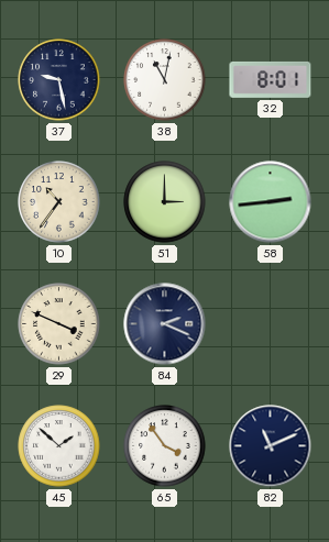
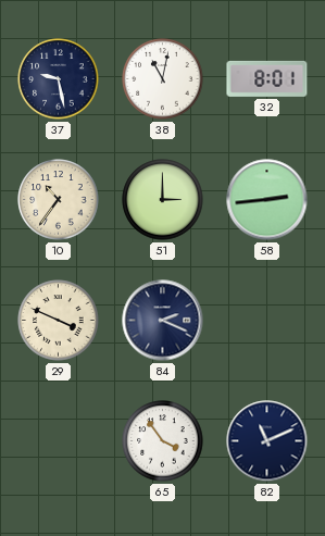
45: 1:52 -> none (59, 446)
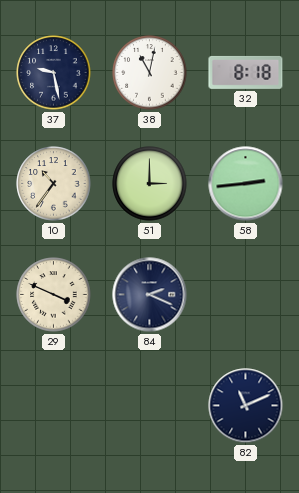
32: 8:01 -> 8:18 (246, 72)
65: 3:54 -> none (163, 441)
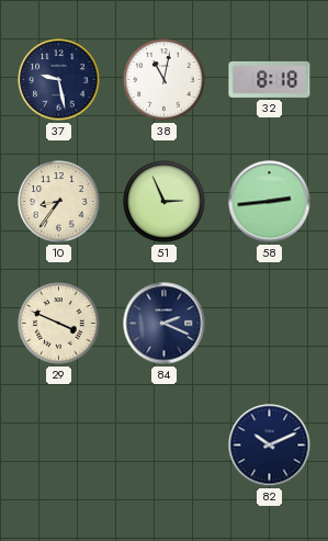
10: 10:36 -> 8:36 (59, 202)
51: 3:00 -> 2:56 (165, 202)
82: 11:11 -> 10:11 (270, 446)
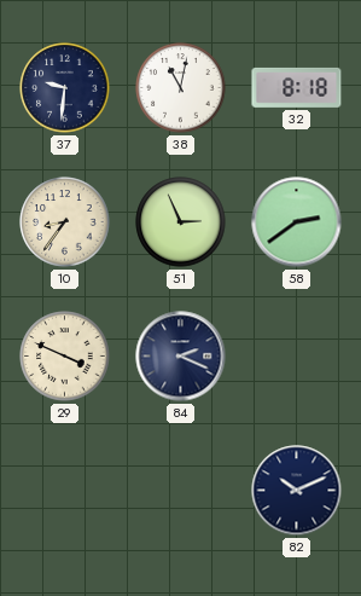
37: 9:28 -> 9:31 (65, 88)
58: 2:44 -> 2:39 (297, 222)
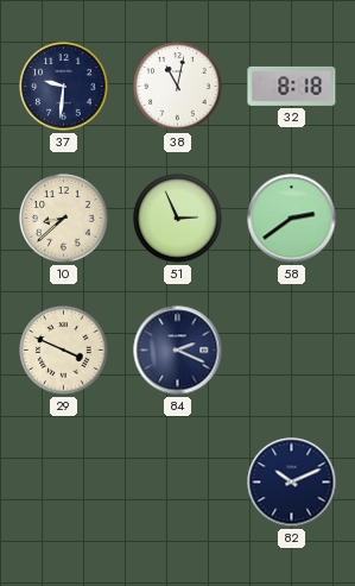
10: 8:36 -> 8:38 (64, 219)
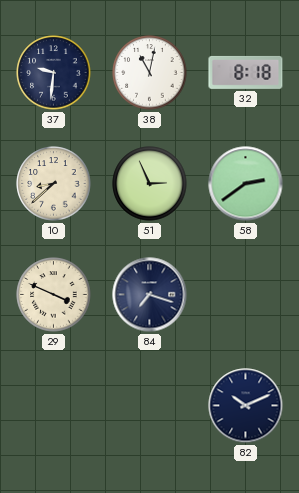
84: 2:19 -> 7:18 (150, 295)
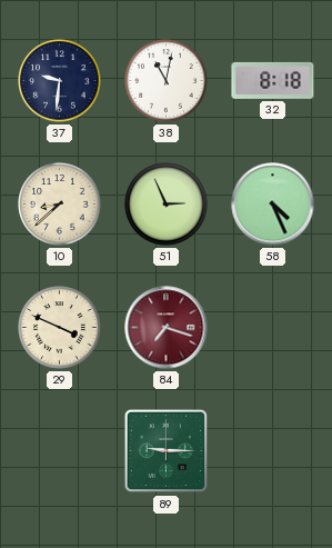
58: 2:39 -> 4:26 (273, 205)
84 dial: navy -> burgundy (167, 328)
89: none -> 9:15 (167, 451)
82: 10:11 -> none (246, 406)
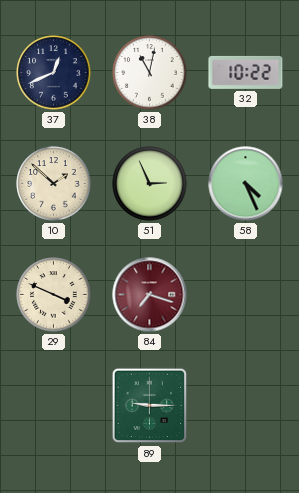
37: 9:31 -> 12:41 (54, 73)
32: 8:18 -> 10:22 (246, 72)
10: 8:38 -> 1:52 (54, 184)
